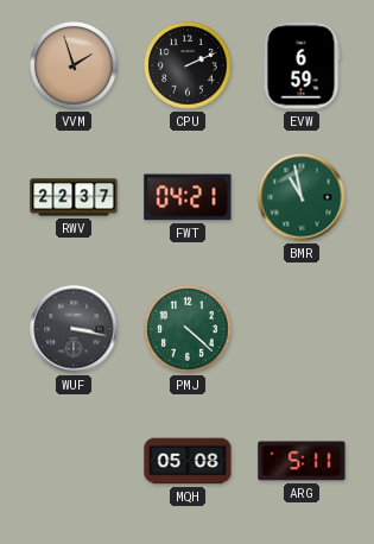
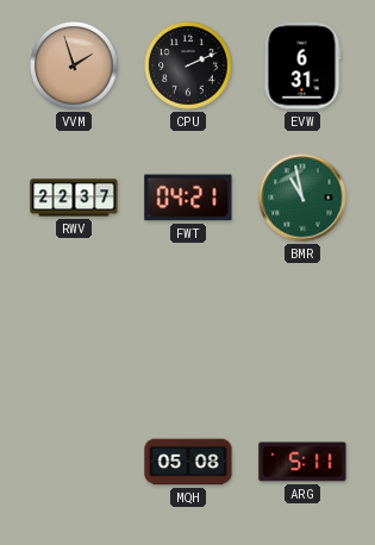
EVW: 6:59 -> 6:31 (302, 65)
WUF: 3:17 -> none (74, 329)
PMJ: 4:22 -> none (189, 330)
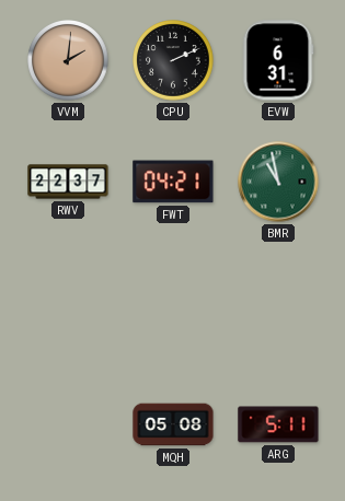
VVM: 1:57 -> 2:01 (69, 61)
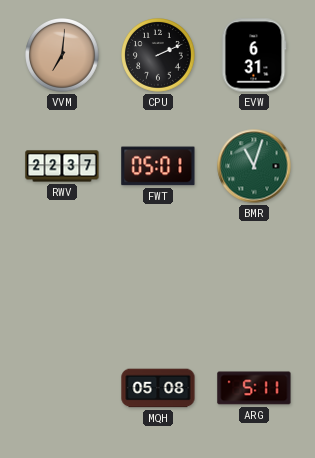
VVM: 2:01 -> 7:01 (63, 56)
FWT: 04:21 -> 05:01 (158, 166)
BMR: 10:58 -> 11:03 (254, 166)
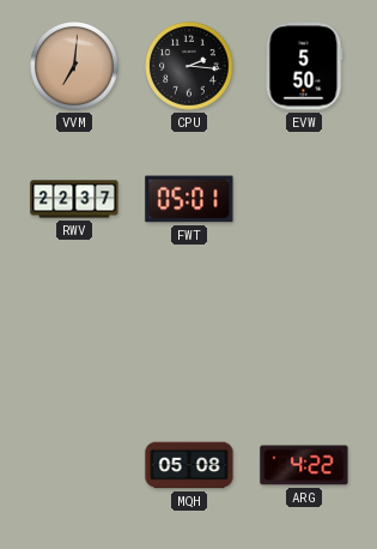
CPU: 2:11 -> 2:16 (190, 67)
EVW: 6:31 -> 5:50 (304, 66)
BMR: 11:03 -> none (254, 166)
ARG: 5:11 -> 4:22 (304, 465)
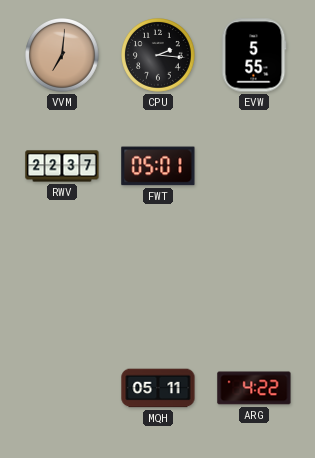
EVW: 5:50 -> 5:55 (254, 55)
MQH: 05:08 -> 05:11 (158, 388)
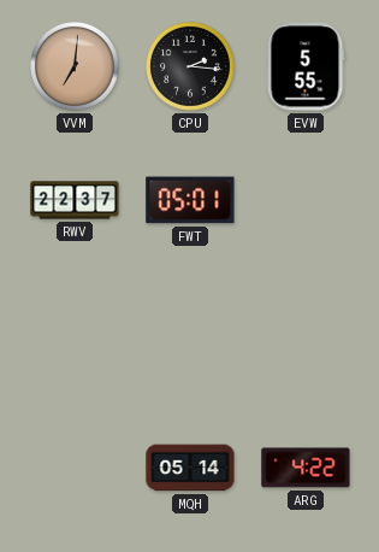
MQH: 05:11 -> 05:14 (190, 468)
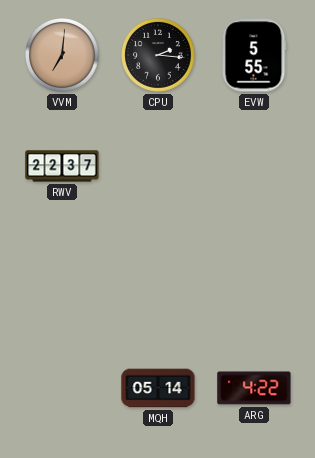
FWT: 05:01 -> none (190, 200)
